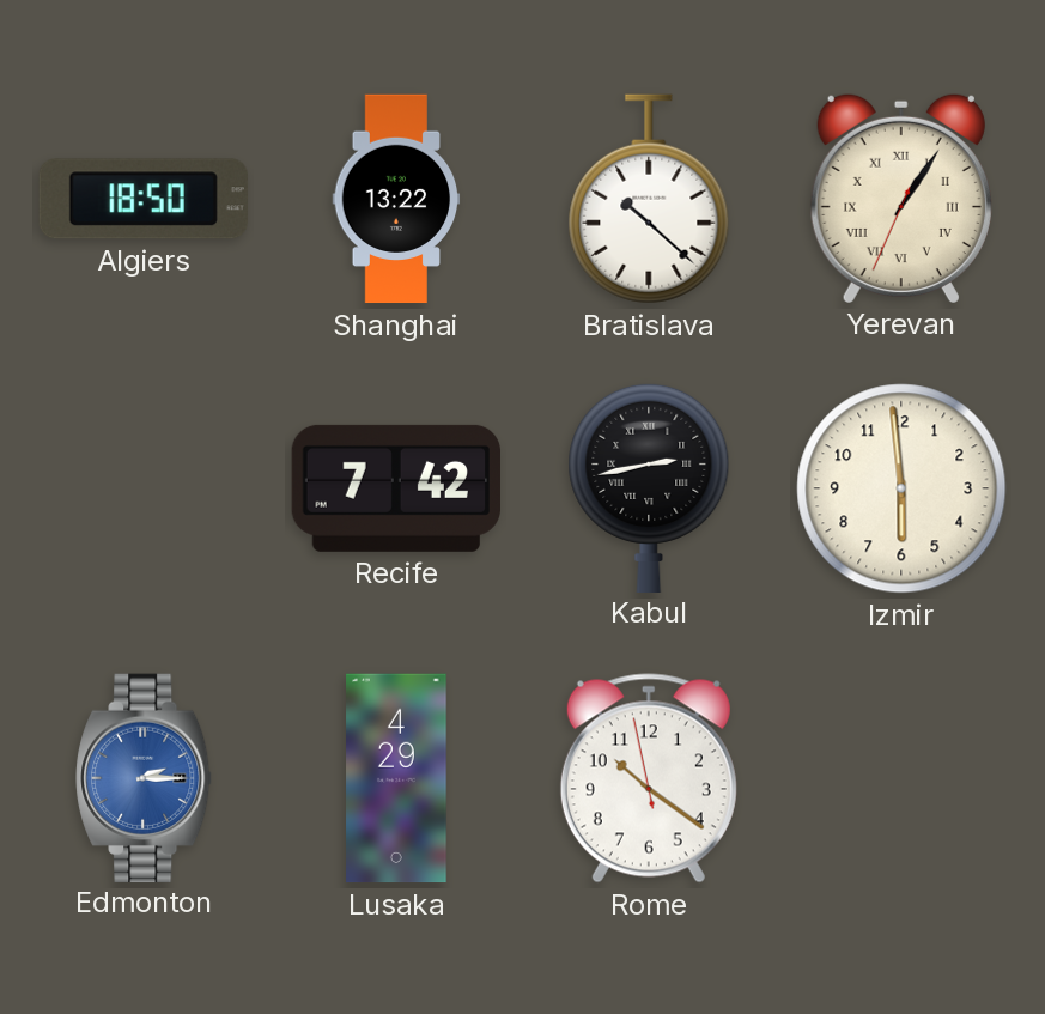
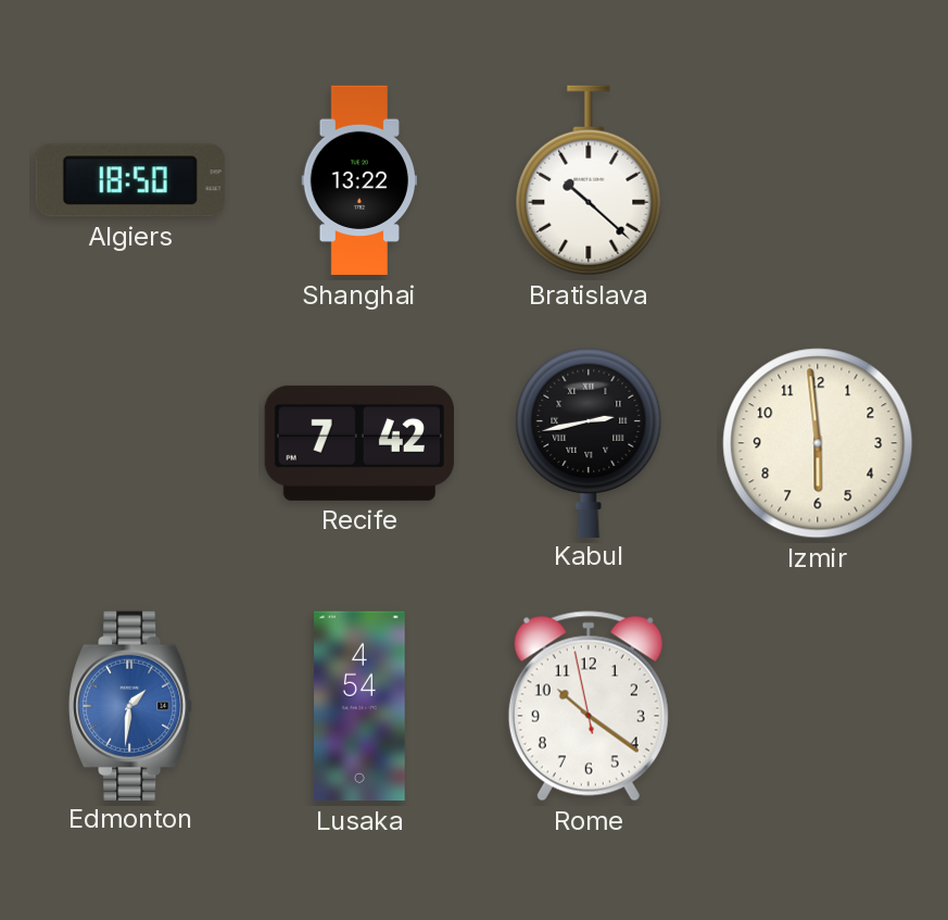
Yerevan: 1:05 -> none (901, 198)
Edmonton: 2:15 -> 1:31 (131, 705)
Lusaka: 4:29 -> 4:54 (359, 706)
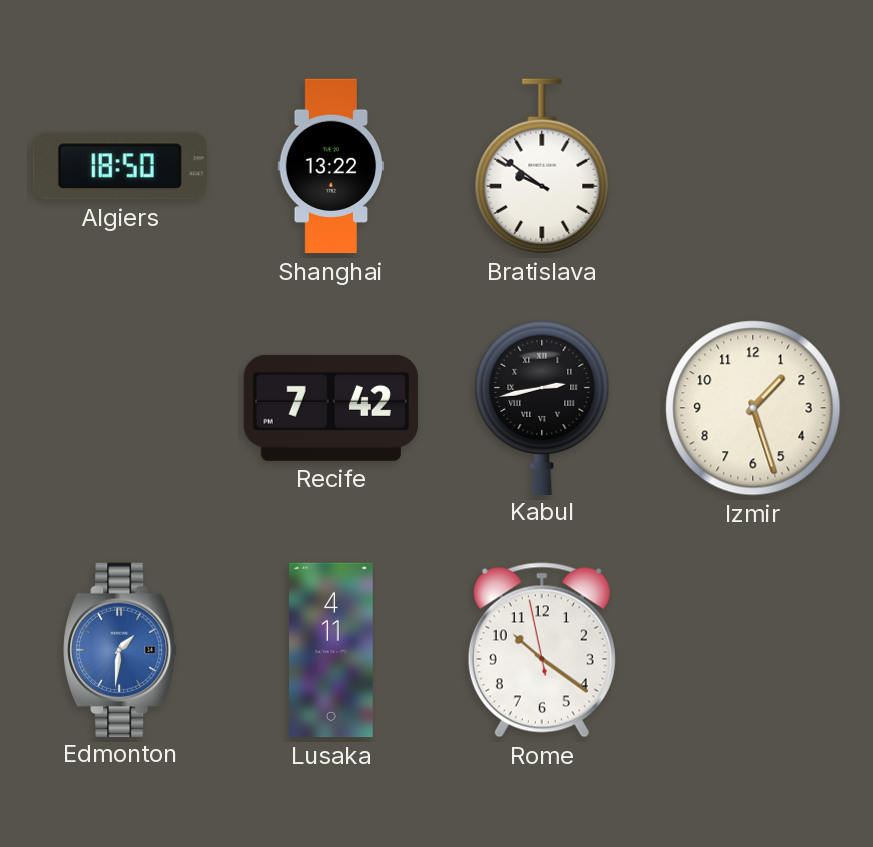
Bratislava: 10:22 -> 9:51 (542, 166)
Izmir: 5:59 -> 1:27 (753, 408)
Lusaka: 4:54 -> 4:11 (331, 650)
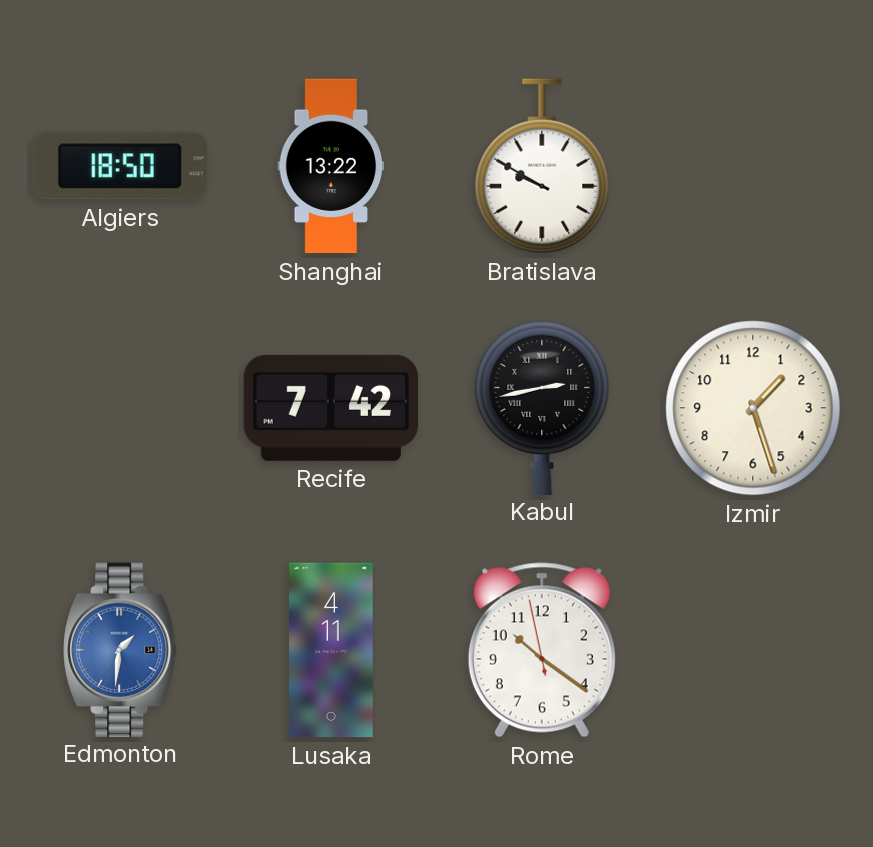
Bratislava: 9:51 -> 9:50 (542, 166)
